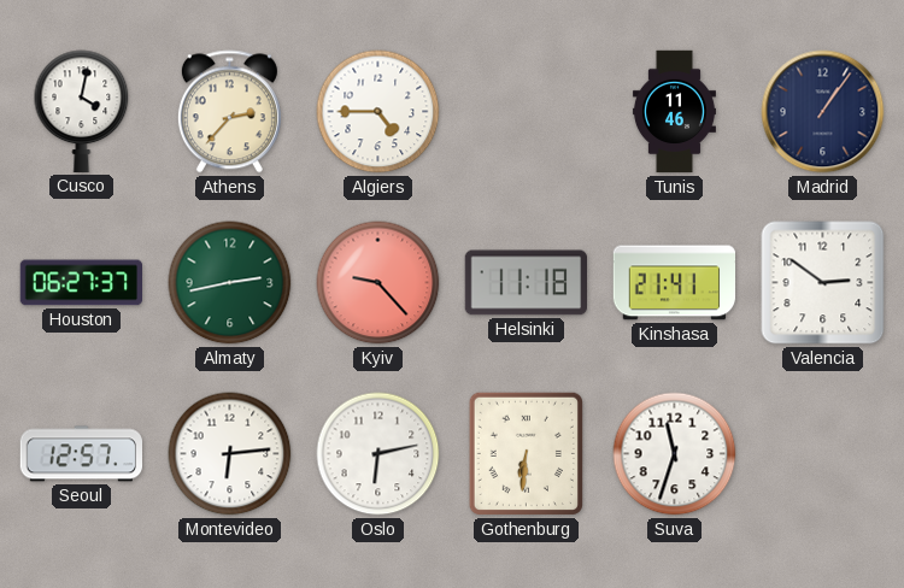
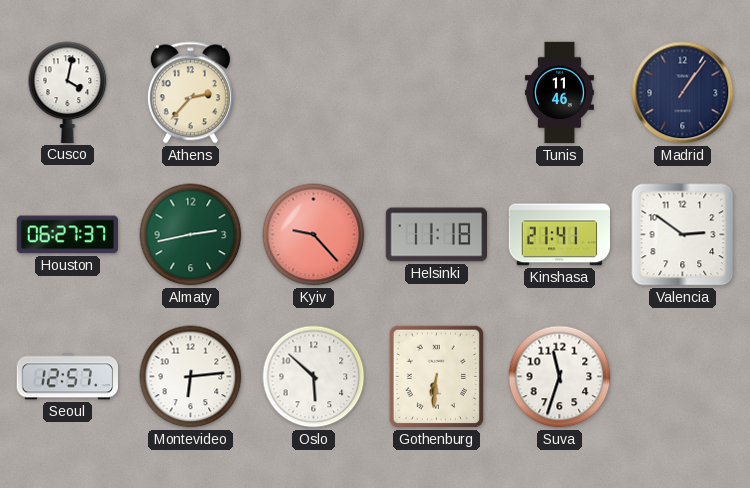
Algiers: 4:45 -> none (378, 112)
Oslo: 6:13 -> 5:52 (314, 377)
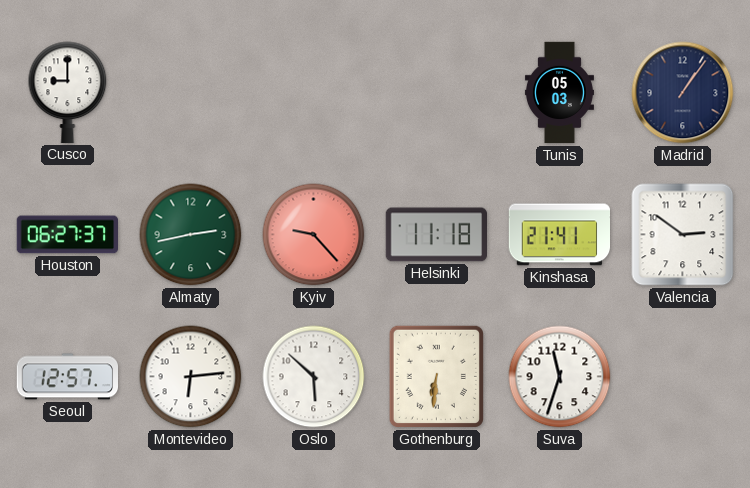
Cusco: 4:02 -> 9:00 (68, 92)
Athens: 2:37 -> none (190, 93)
Tunis: 11:46 -> 05:03 (559, 93)
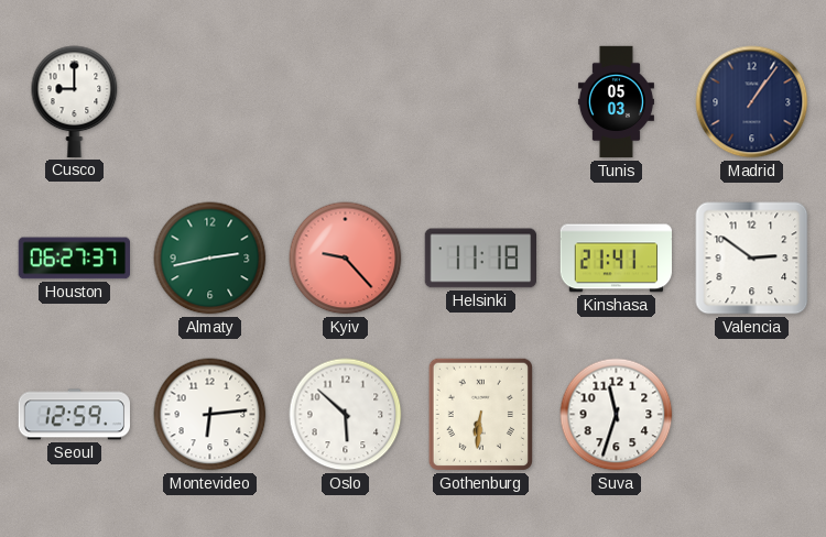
Seoul: 12:57 -> 12:59 (74, 415)
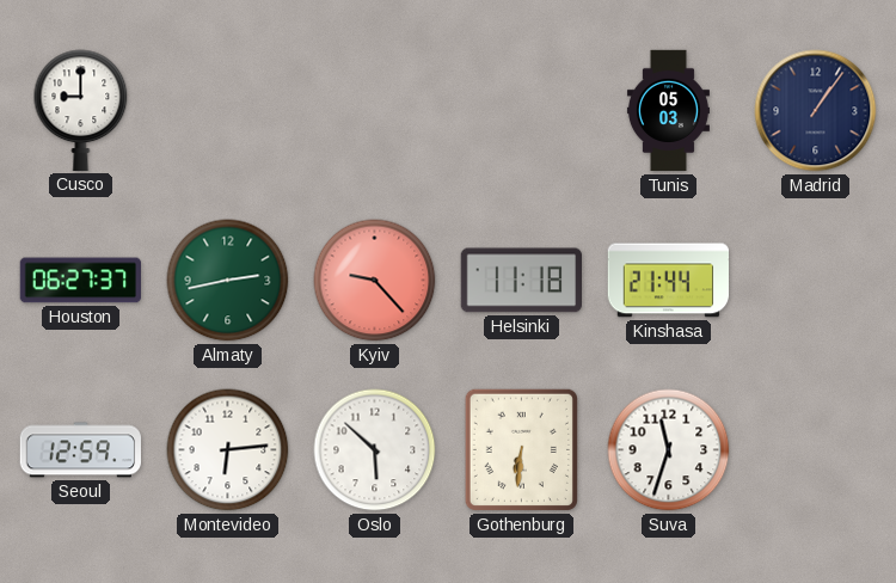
Kinshasa: 21:41 -> 21:44 (669, 281)
Valencia: 2:51 -> none (752, 259)
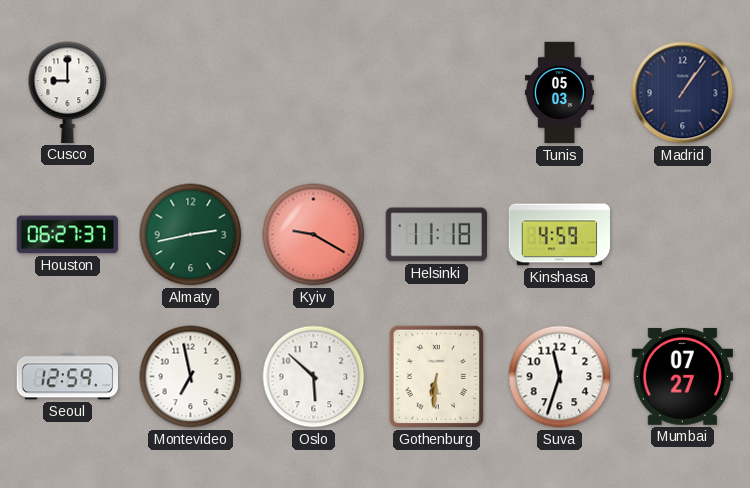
Kyiv: 9:23 -> 9:20 (314, 235)
Kinshasa: 21:44 -> 4:59 (560, 235)
Montevideo: 6:14 -> 6:58 (191, 377)
Mumbai: none -> 07:27 (682, 376)
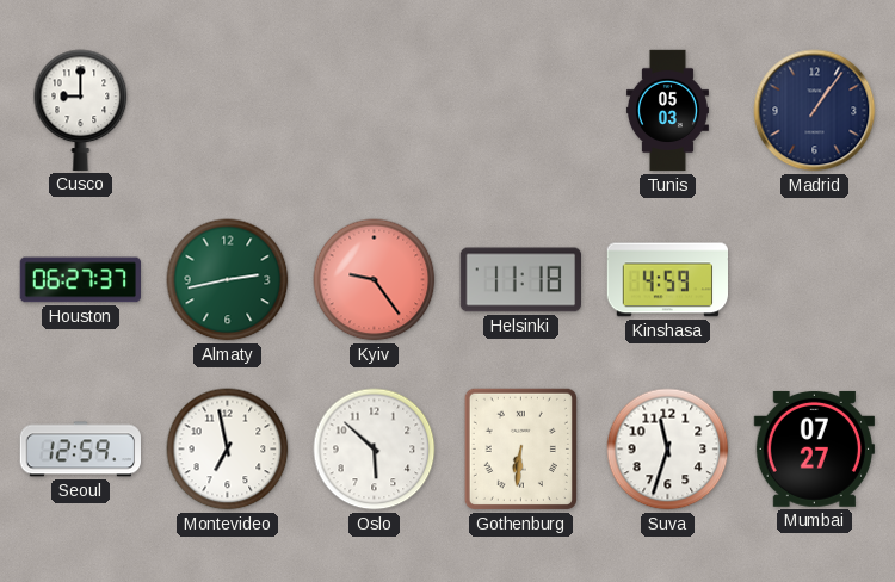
Kyiv: 9:20 -> 9:24 (375, 280)
